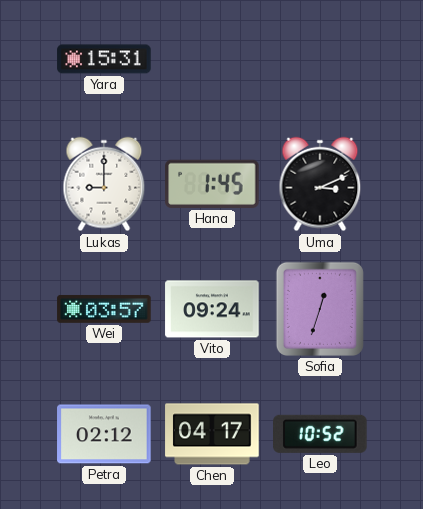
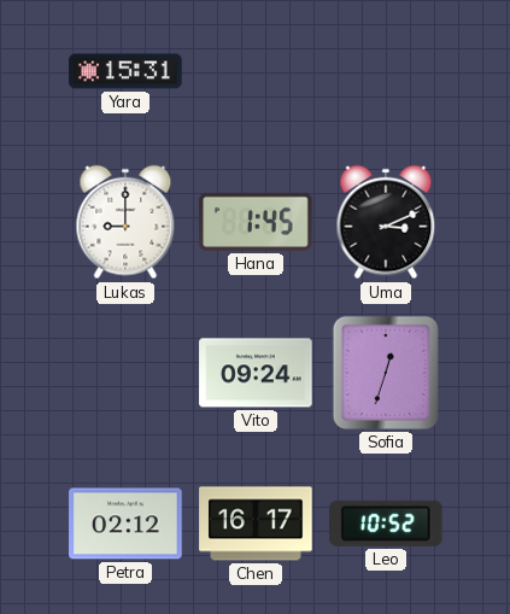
Wei: 03:57 -> none (104, 309)
Chen: 04:17 -> 16:17 (256, 524)
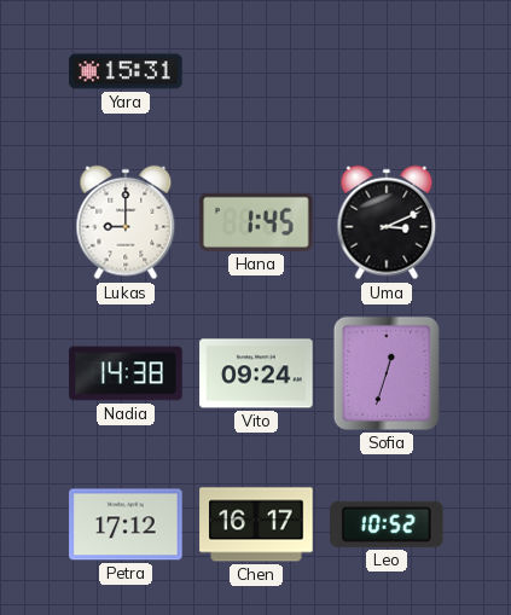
Nadia: none -> 14:38 (126, 373)
Petra: 02:12 -> 17:12 (126, 524)
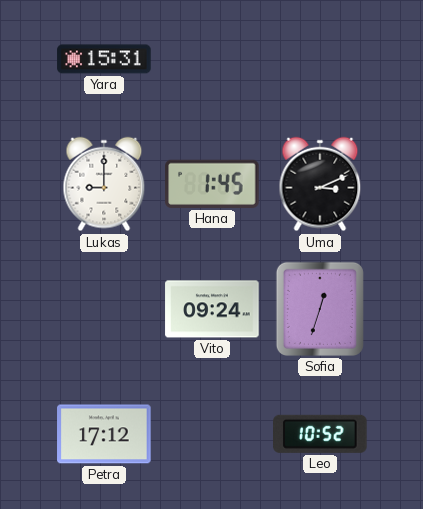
Nadia: 14:38 -> none (126, 373)
Chen: 16:17 -> none (256, 524)
